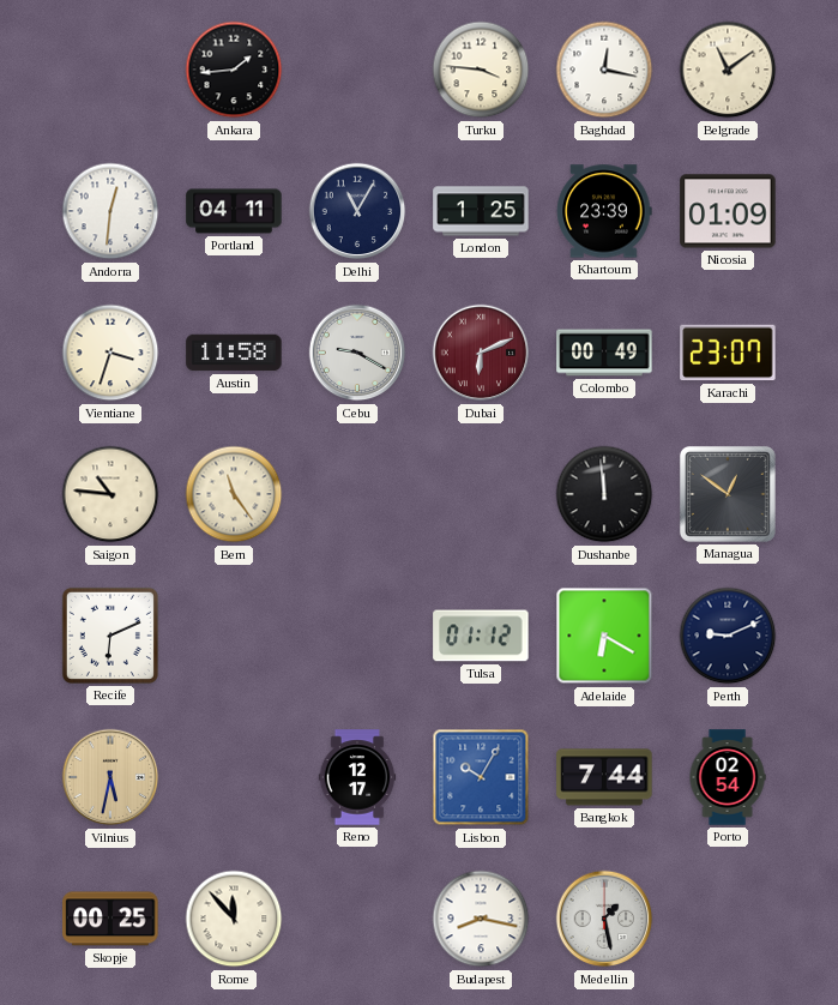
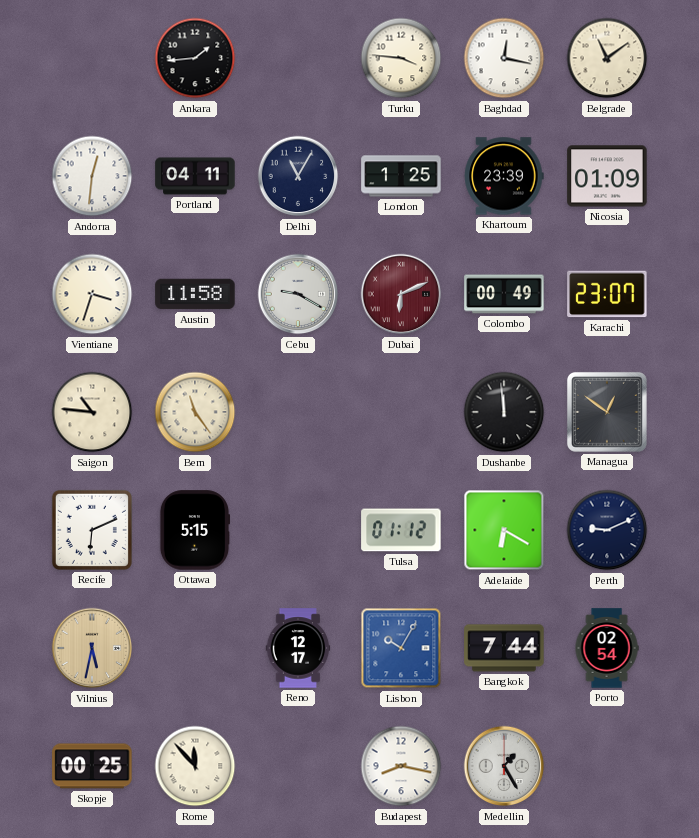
Ottawa: none -> 5:15 (195, 530)
Medellin: 1:28 -> 1:25 (504, 766)
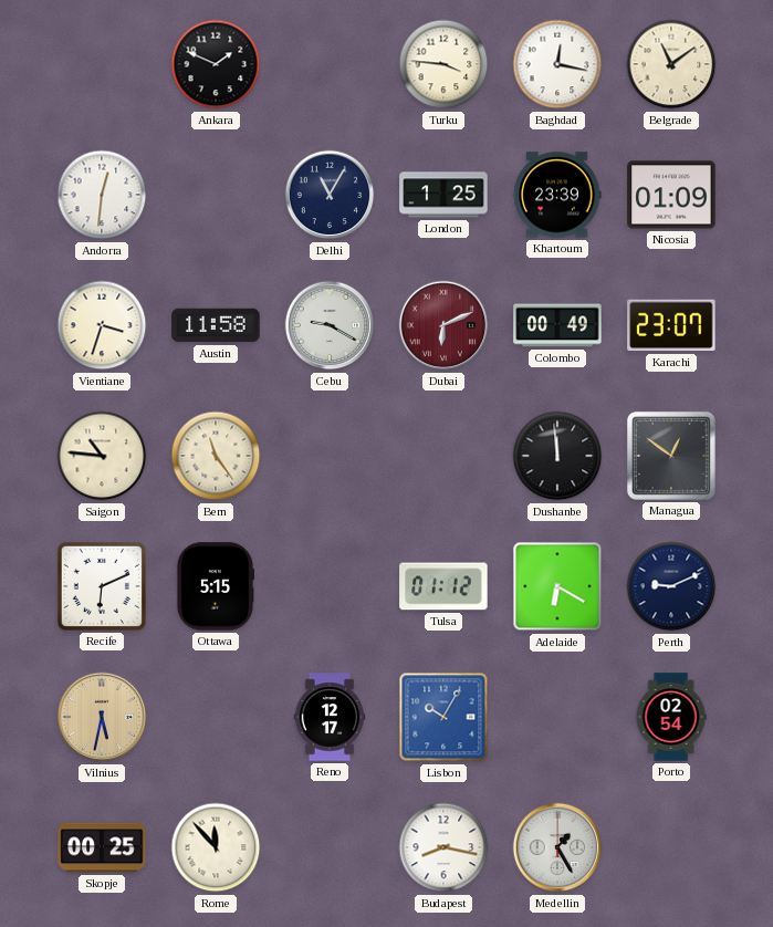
Ankara: 1:44 -> 1:49 (216, 64)
Portland: 04:11 -> none (195, 176)
Bangkok: 7:44 -> none (504, 648)
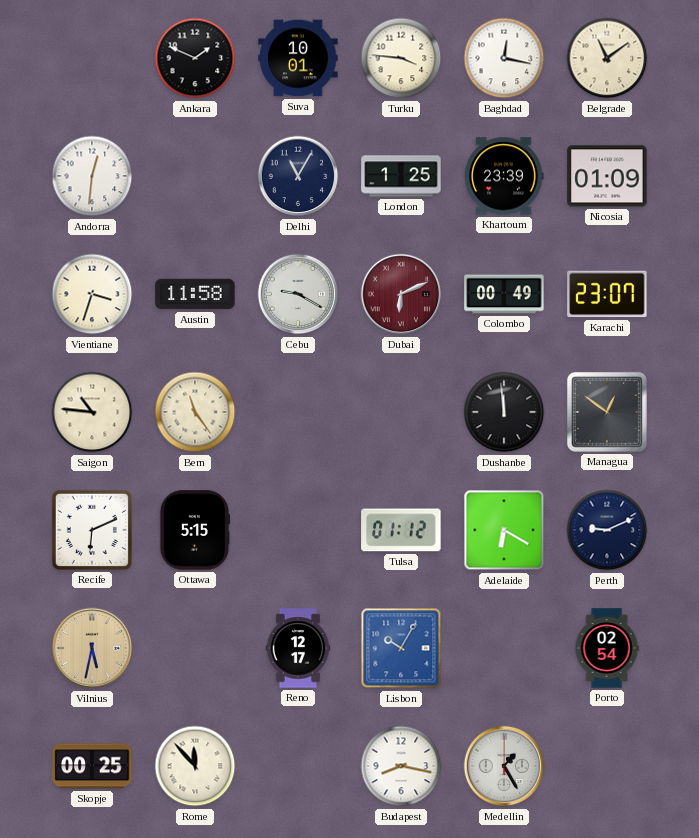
Suva: none -> 10:01 (298, 58)
